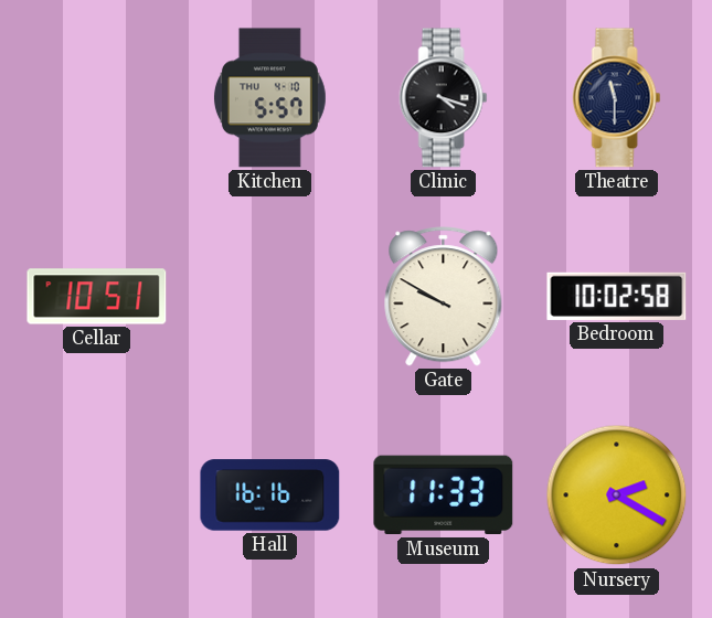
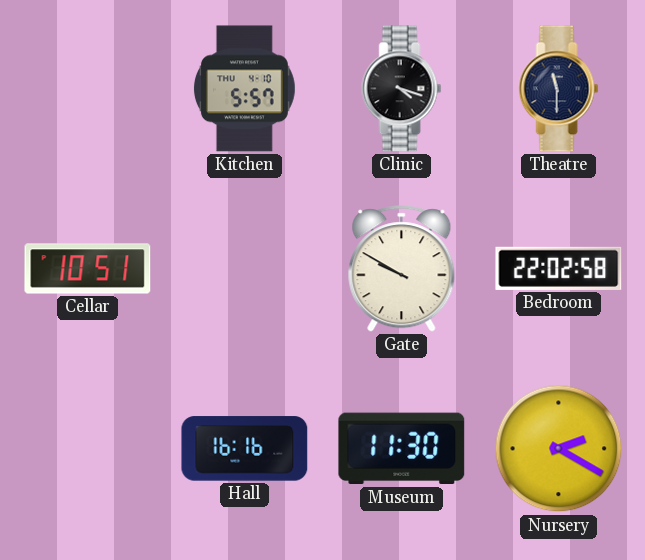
Bedroom: 10:02 -> 22:02 (559, 268)
Museum: 11:33 -> 11:30 (402, 449)
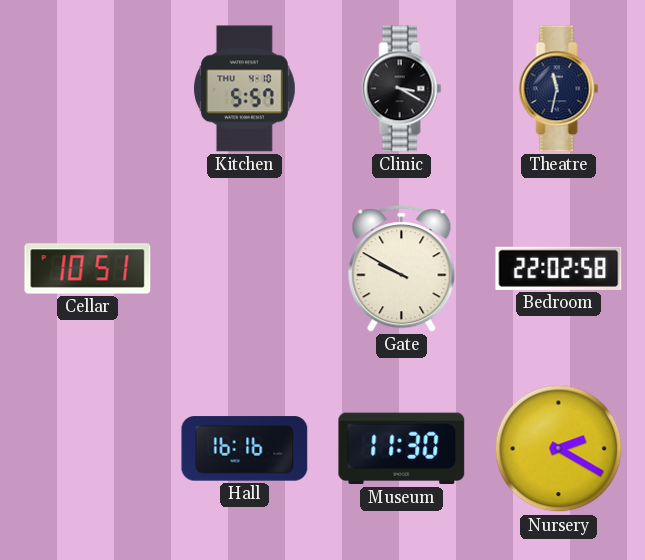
Clinic: 4:18 -> 3:20 (402, 89)
Theatre: 11:30 -> 11:32 (559, 89)
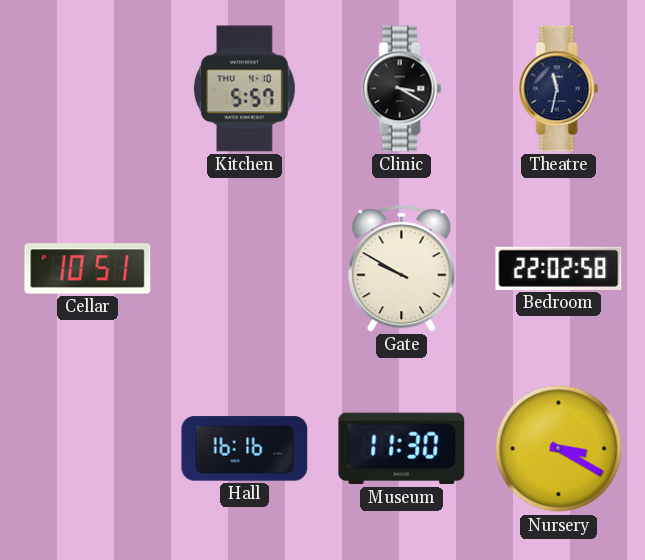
Nursery: 2:20 -> 3:20 (559, 449)
